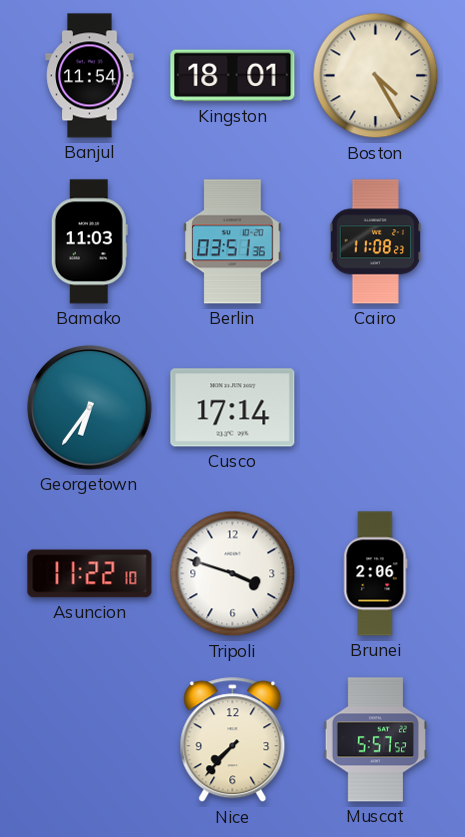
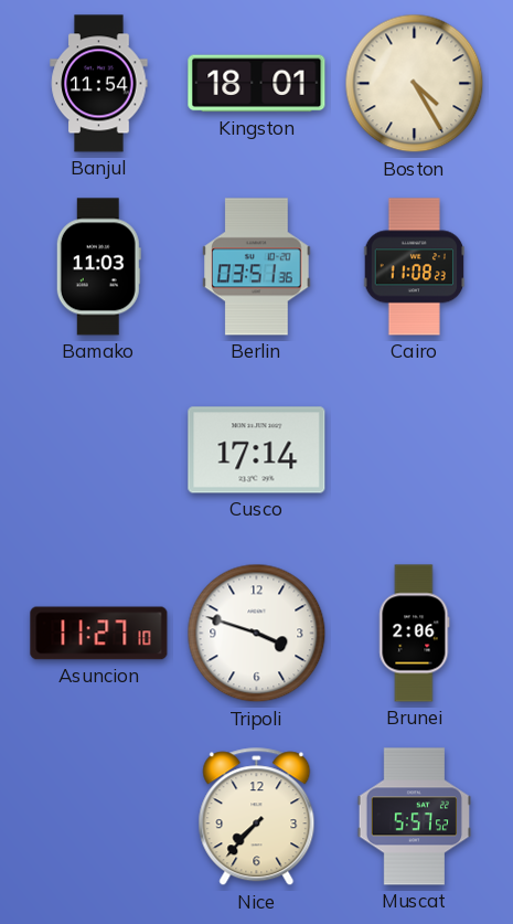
Georgetown: 6:36 -> none (90, 408)
Asuncion: 11:22 -> 11:27 (99, 634)
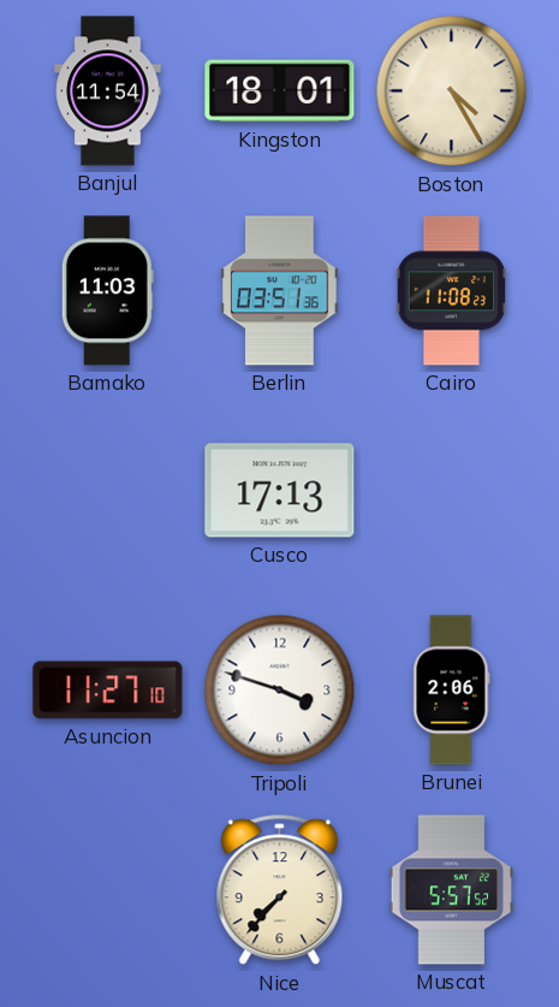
Cusco: 17:14 -> 17:13 (280, 491)
